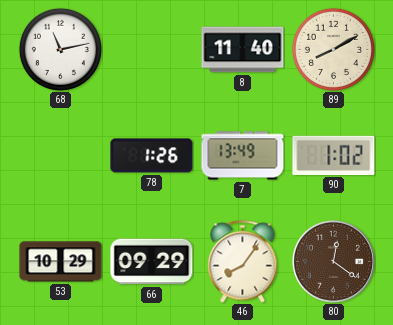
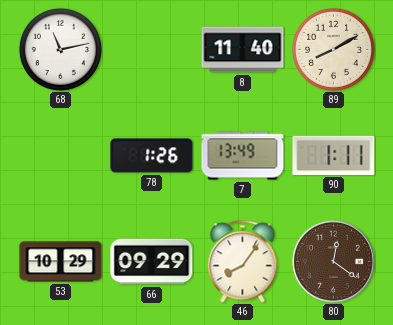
90: 1:02 -> 1:11 (334, 155)
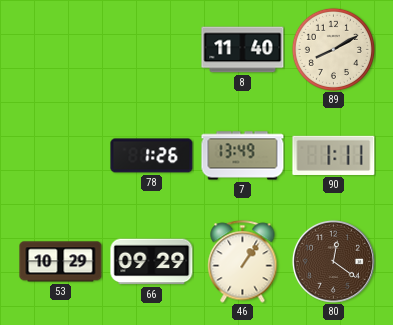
68: 11:13 -> none (60, 49)
46: 8:06 -> 1:06 (243, 262)
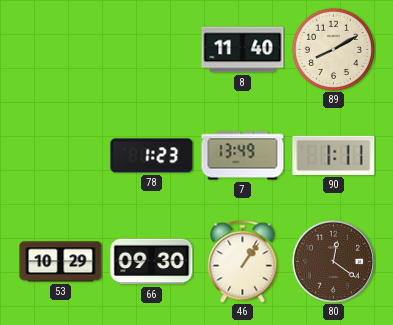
78: 1:26 -> 1:23 (152, 156)
66: 09:29 -> 09:30 (152, 262)
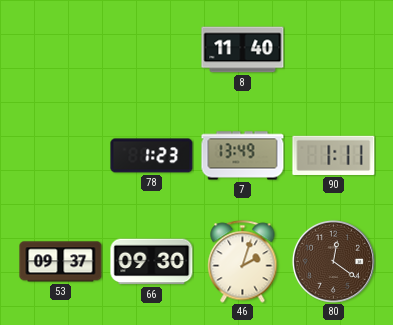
89: 8:10 -> none (333, 49)
53: 10:29 -> 09:37 (61, 262)
46: 1:06 -> 2:03 (243, 262)
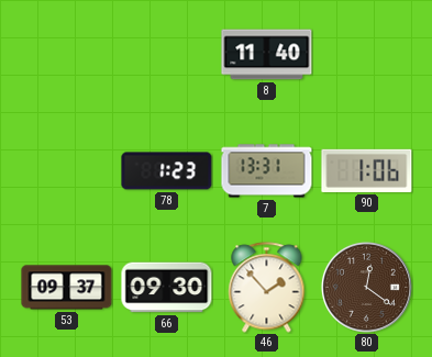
7: 13:49 -> 13:31 (267, 171)
90: 1:11 -> 1:06 (367, 170)
46: 2:03 -> 1:53 (267, 288)
